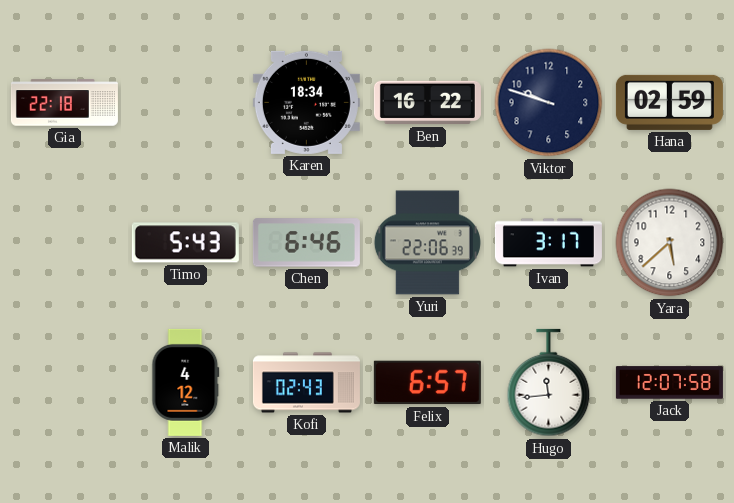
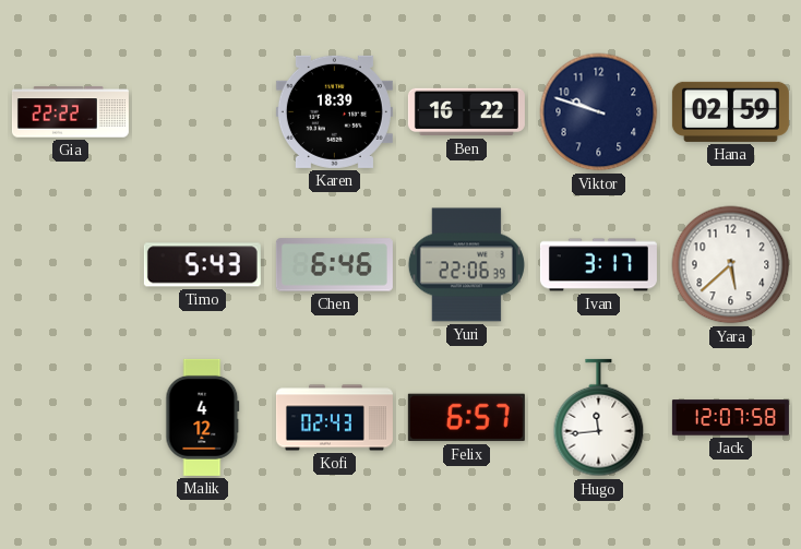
Gia: 22:18 -> 22:22 (70, 112)
Karen: 18:34 -> 18:39 (334, 111)
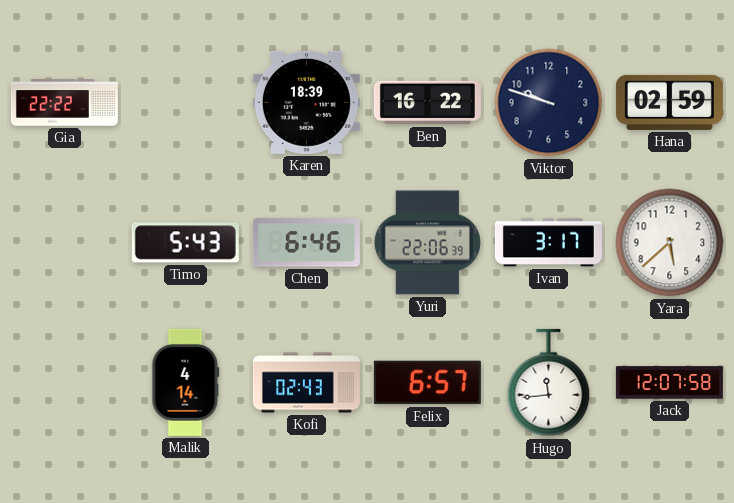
Malik: 4:12 -> 4:14 (186, 382)
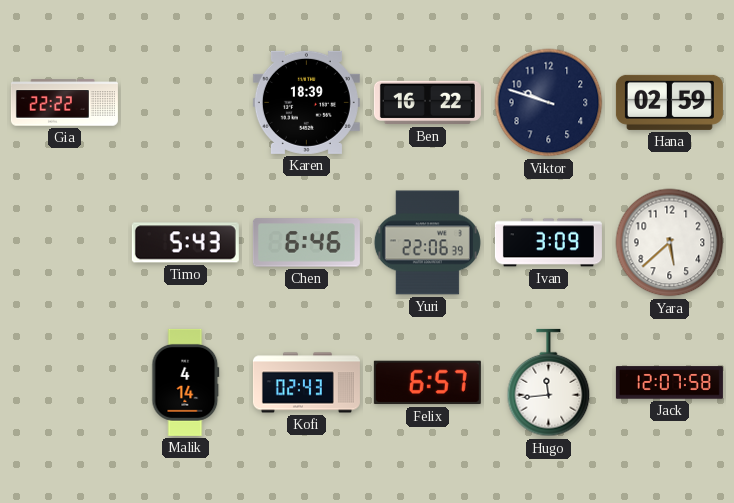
Ivan: 3:17 -> 3:09 (548, 243)
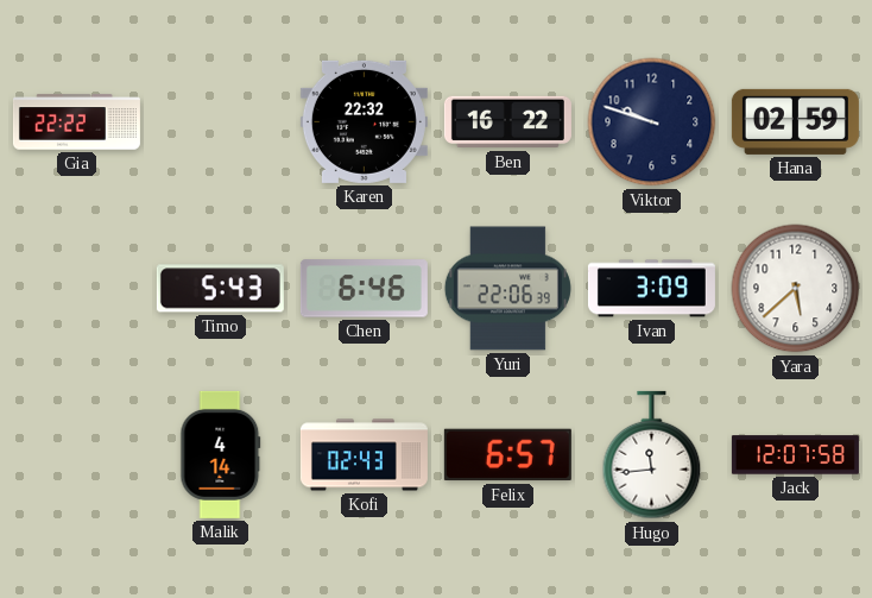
Karen: 18:39 -> 22:32 (364, 121)
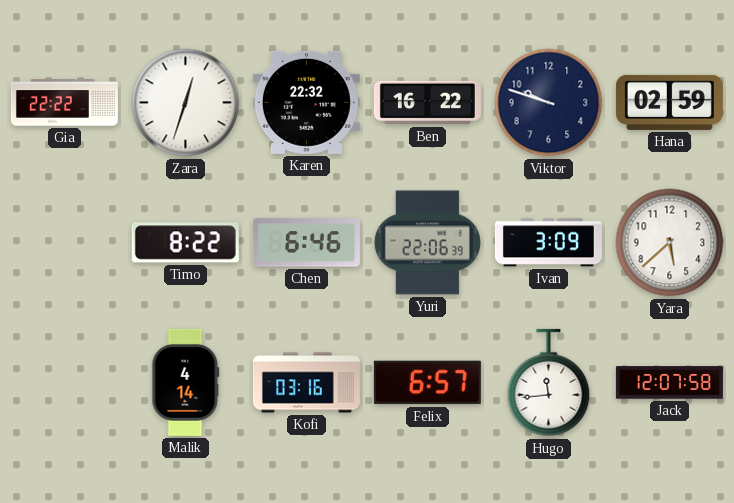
Zara: none -> 12:33 (186, 103)
Timo: 5:43 -> 8:22 (185, 243)
Kofi: 02:43 -> 03:16 (306, 383)
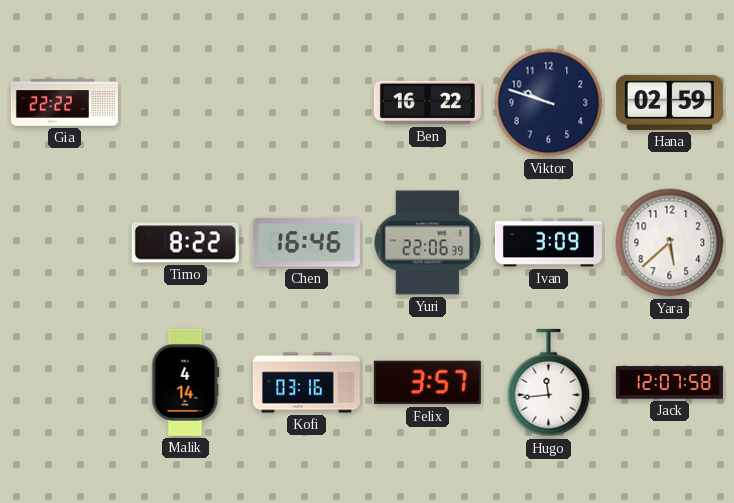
Zara: 12:33 -> none (186, 103)
Karen: 22:32 -> none (306, 102)
Chen: 6:46 -> 16:46 (306, 243)
Felix: 6:57 -> 3:57 (427, 383)
